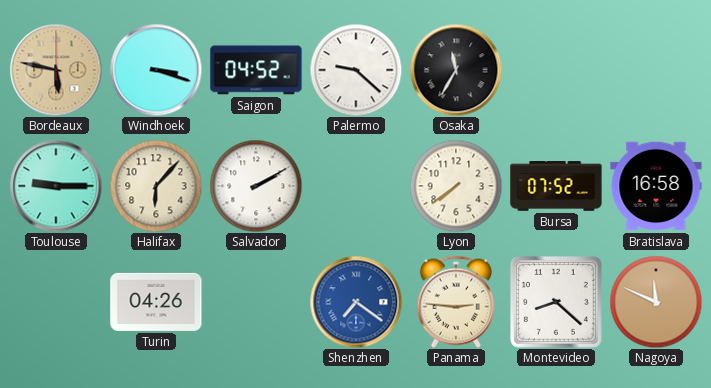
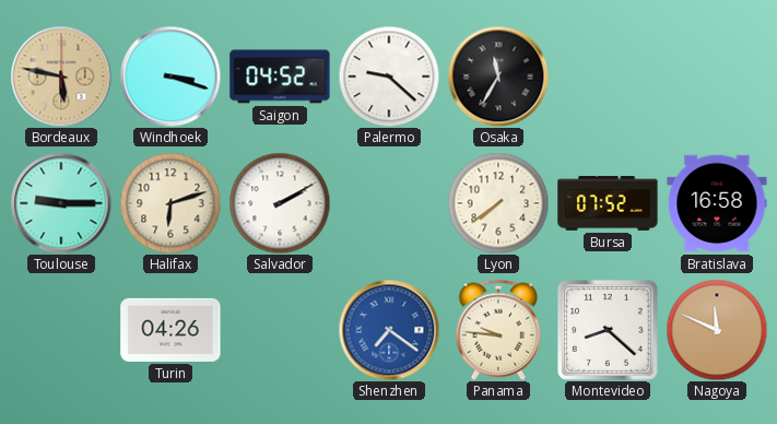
Halifax: 6:07 -> 6:12 (170, 203)
Panama: 2:46 -> 9:46 (497, 330)
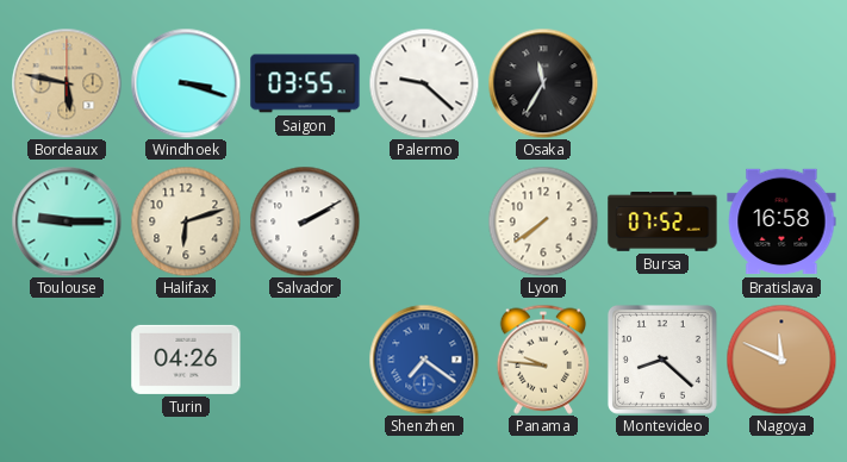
Saigon: 04:52 -> 03:55 (305, 83)
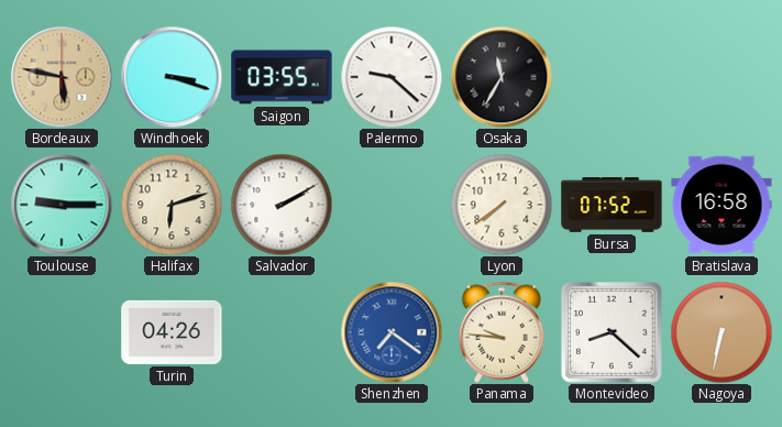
Nagoya: 11:49 -> 6:32 (722, 332)
